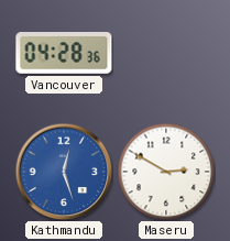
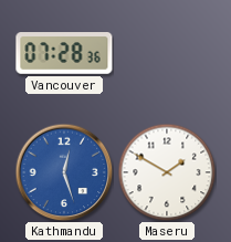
Vancouver: 04:28 -> 07:28 (64, 53)
Maseru: 2:50 -> 1:50 (167, 172)
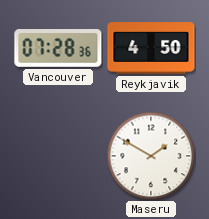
Reykjavik: none -> 4:50 (151, 48)
Kathmandu: 12:27 -> none (64, 172)
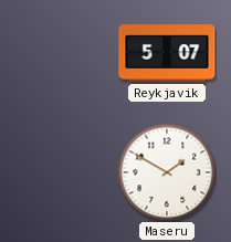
Vancouver: 07:28 -> none (58, 48)
Reykjavik: 4:50 -> 5:07 (167, 53)
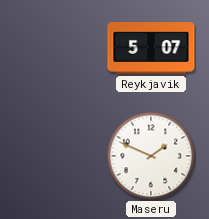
Maseru: 1:50 -> 1:49 (151, 156)
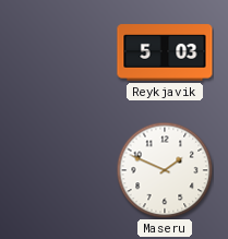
Reykjavik: 5:07 -> 5:03 (165, 52)
